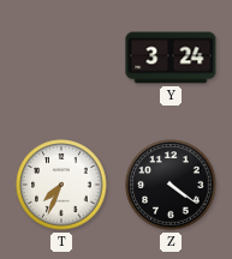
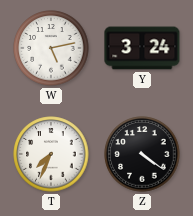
W: none -> 5:13 (51, 48)
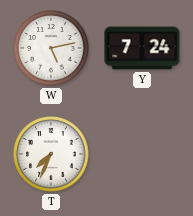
Y: 3:24 -> 7:24 (142, 48)
Z: 4:21 -> none (142, 154)
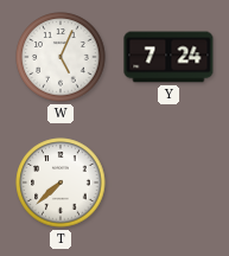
W: 5:13 -> 5:04 (61, 57)
T: 7:34 -> 7:38 (61, 183)
